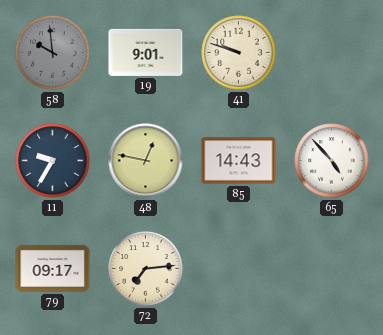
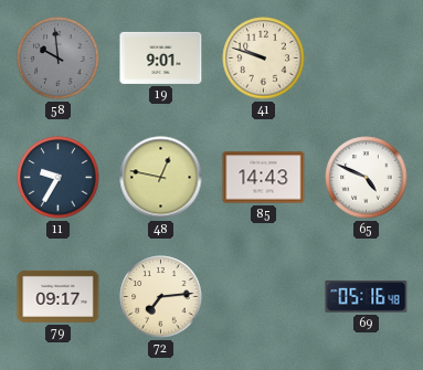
65: 4:53 -> 4:49 (367, 178)
69: none -> 05:16 (367, 297)
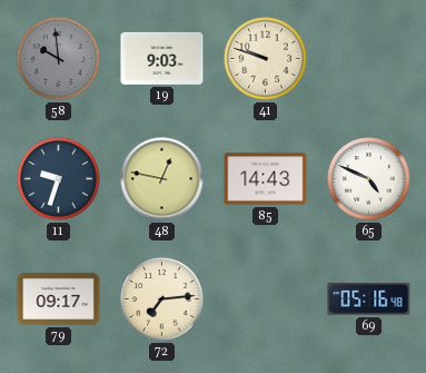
19: 9:01 -> 9:03 (162, 58)
11: 9:35 -> 9:33 (59, 179)
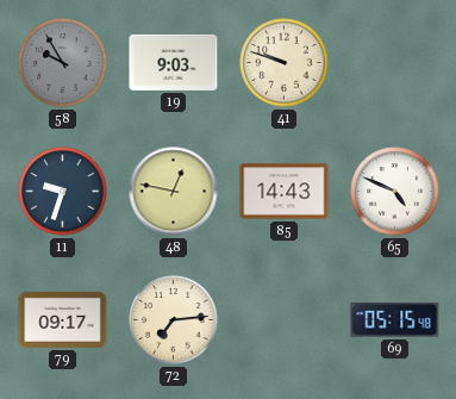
58: 9:59 -> 9:55 (63, 63)
69: 05:16 -> 05:15 (395, 320)
